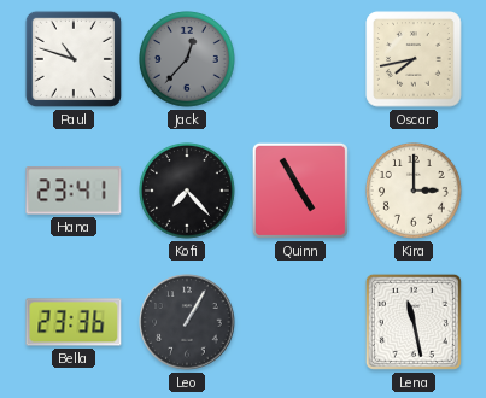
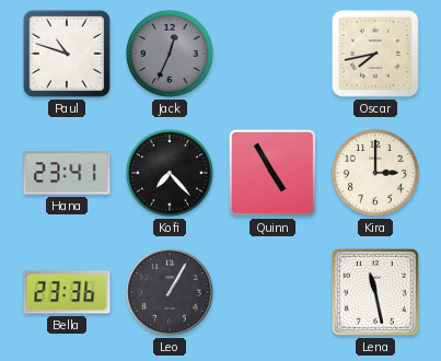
Jack: 12:37 -> 12:34 (171, 55)
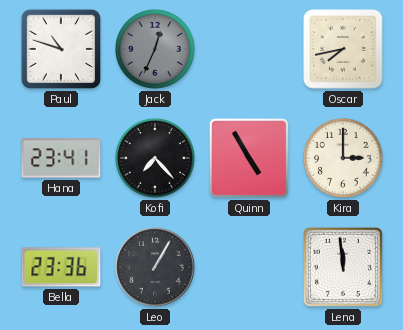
Lena: 11:28 -> 11:59 (343, 267)
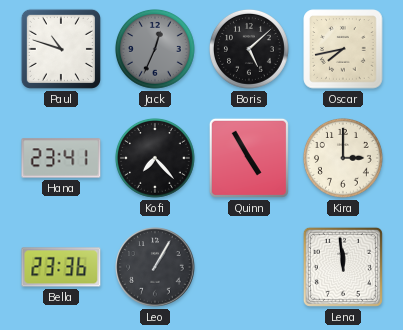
Boris: none -> 5:08 (250, 50)
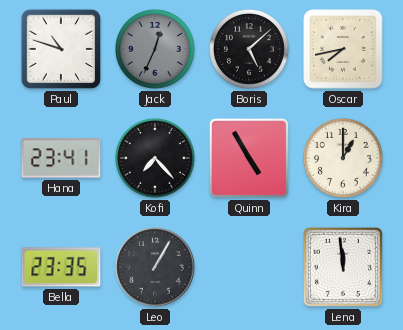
Kira: 3:00 -> 1:00 (344, 159)
Bella: 23:36 -> 23:35 (61, 267)
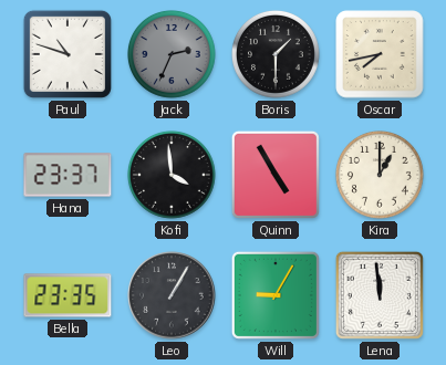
Jack: 12:34 -> 2:34 (173, 55)
Boris: 5:08 -> 1:30 (277, 55)
Hana: 23:41 -> 23:37 (68, 175)
Kofi: 7:23 -> 3:59 (173, 176)
Will: none -> 9:05 (276, 295)
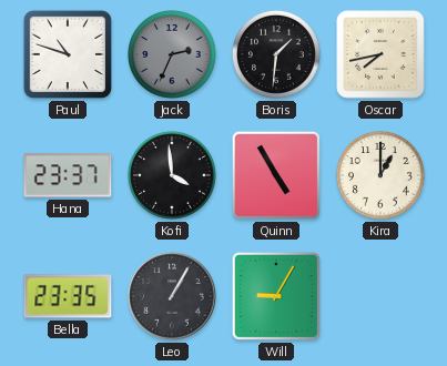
Boris: 1:30 -> 1:31 (277, 55)
Lena: 11:59 -> none (380, 295)
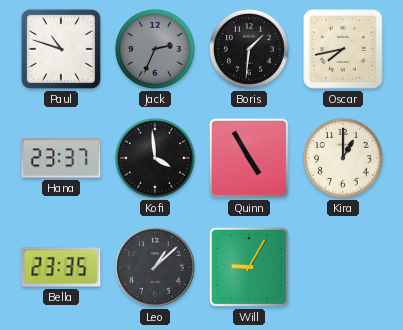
Leo: 1:05 -> 1:08 (155, 267)
